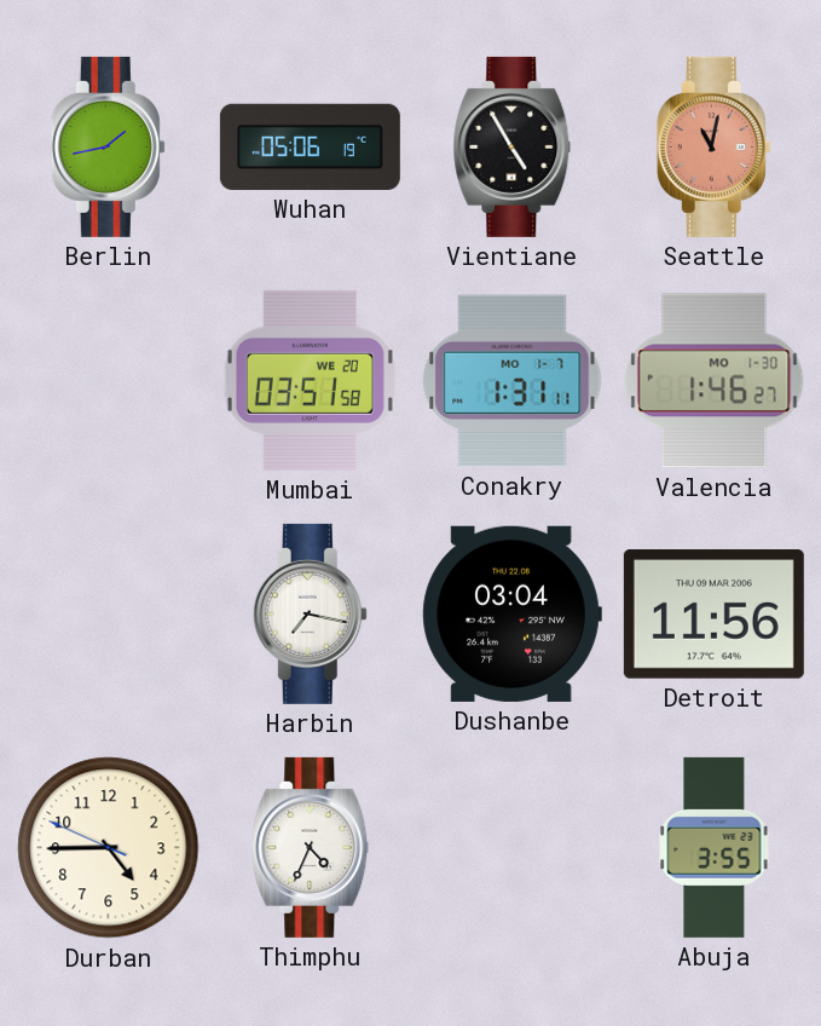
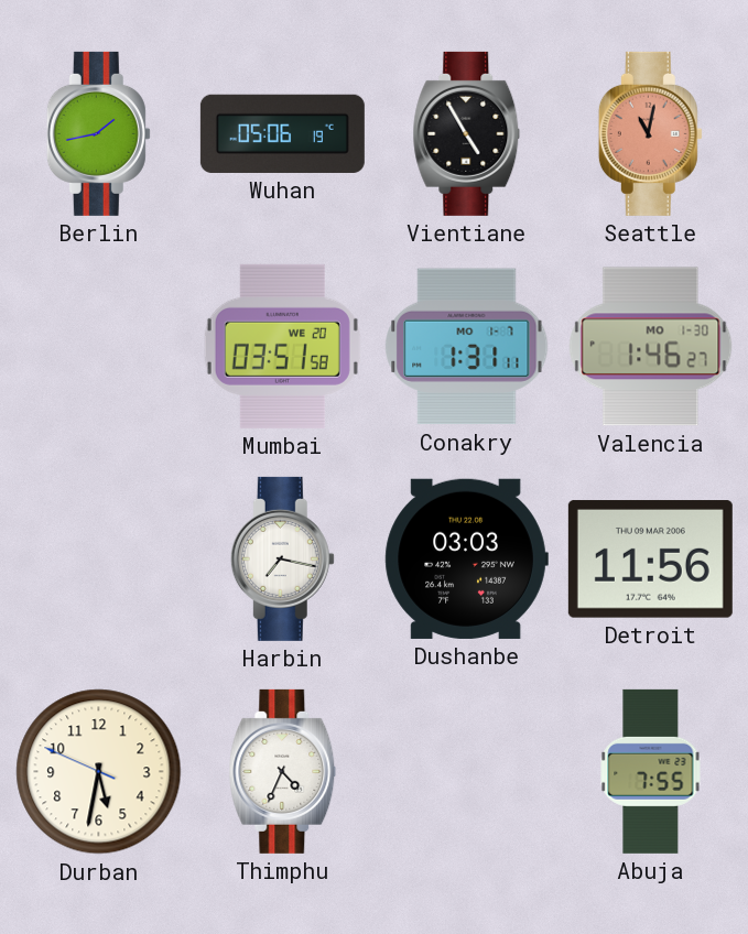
Dushanbe: 03:04 -> 03:03 (466, 558)
Durban: 4:44 -> 5:31 (99, 772)
Abuja: 3:55 -> 7:55 (651, 771)
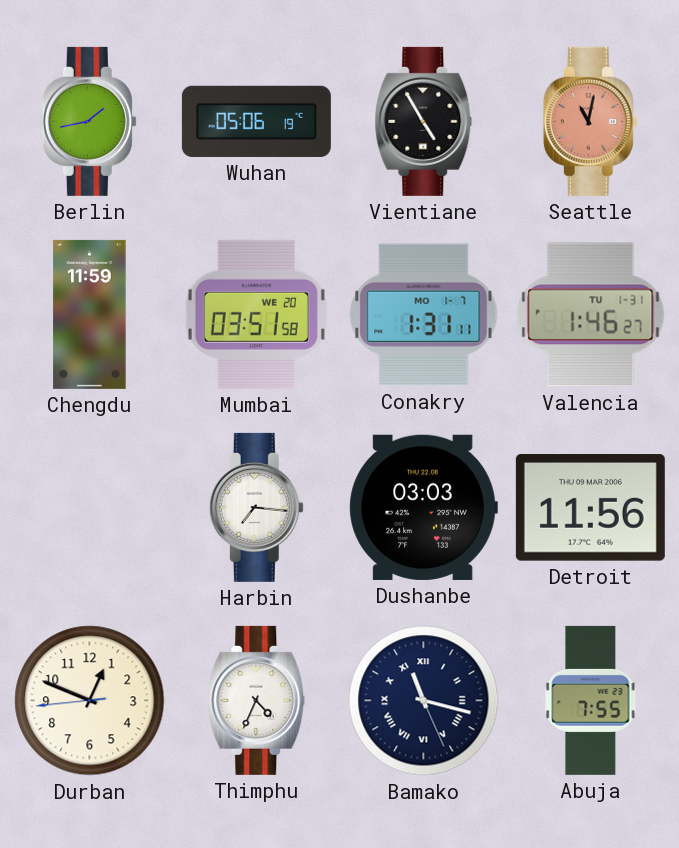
Chengdu: none -> 11:59 (90, 314)
Valencia date: MO 1-30 -> TU 1-31 (591, 315)
Harbin: 7:17 -> 7:16 (256, 507)
Durban: 5:31 -> 12:48 (90, 701)
Bamako: none -> 11:17 (424, 701)
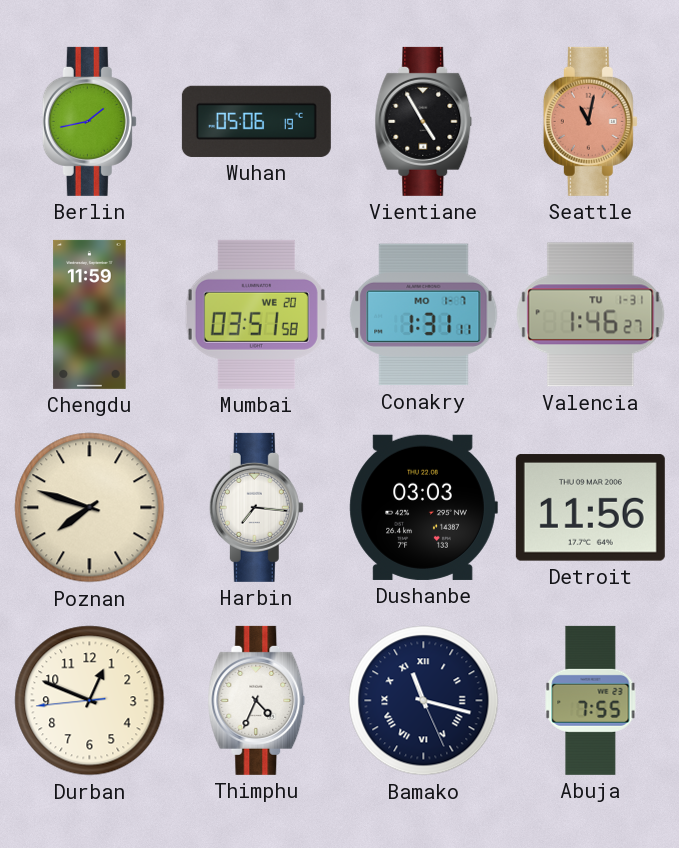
Poznan: none -> 7:48 (90, 508)
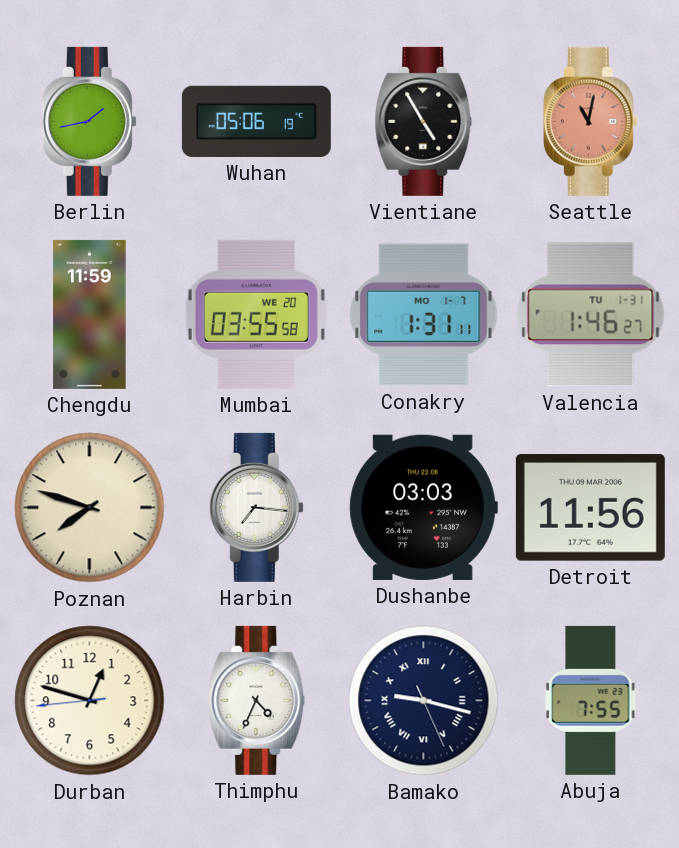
Mumbai: 03:51 -> 03:55 (256, 314)
Durban: 12:48 -> 12:47 (90, 701)
Bamako: 11:17 -> 9:17 (424, 701)
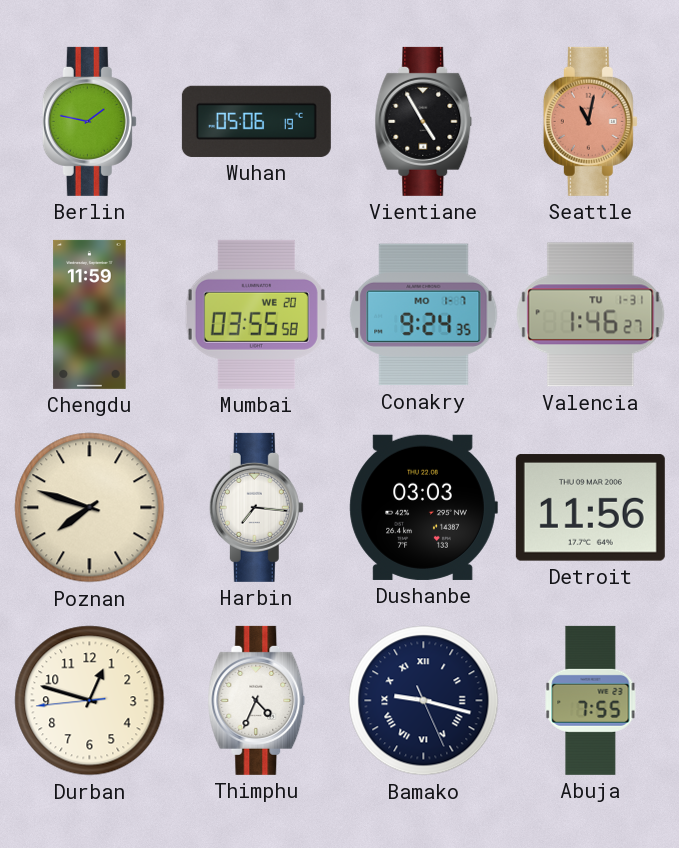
Berlin: 1:43 -> 1:47 (89, 121)
Conakry: 1:31 -> 9:24 (424, 315)
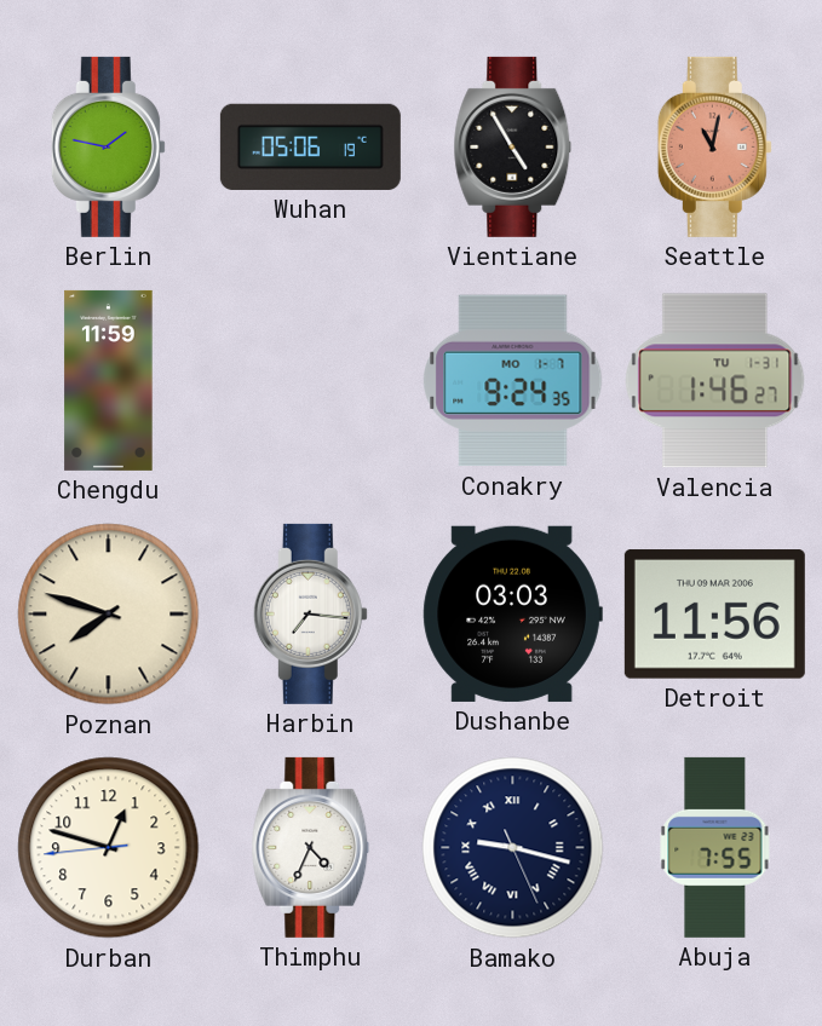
Mumbai: 03:55 -> none (256, 314)
